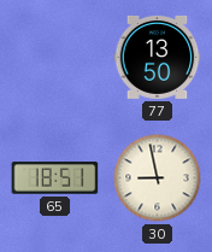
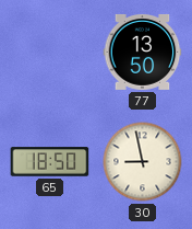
65: 18:51 -> 18:50 (50, 162)
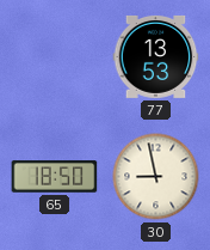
77: 13:50 -> 13:53 (156, 56)
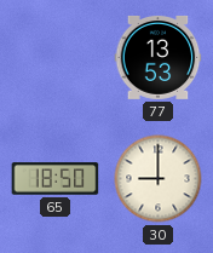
30: 8:58 -> 9:00 (159, 179)
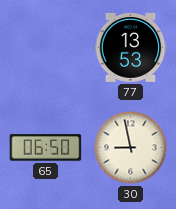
65: 18:50 -> 06:50 (46, 148)
30: 9:00 -> 8:58 (131, 148)
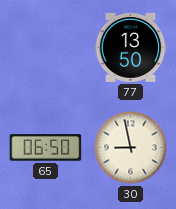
77: 13:53 -> 13:50 (131, 47)
